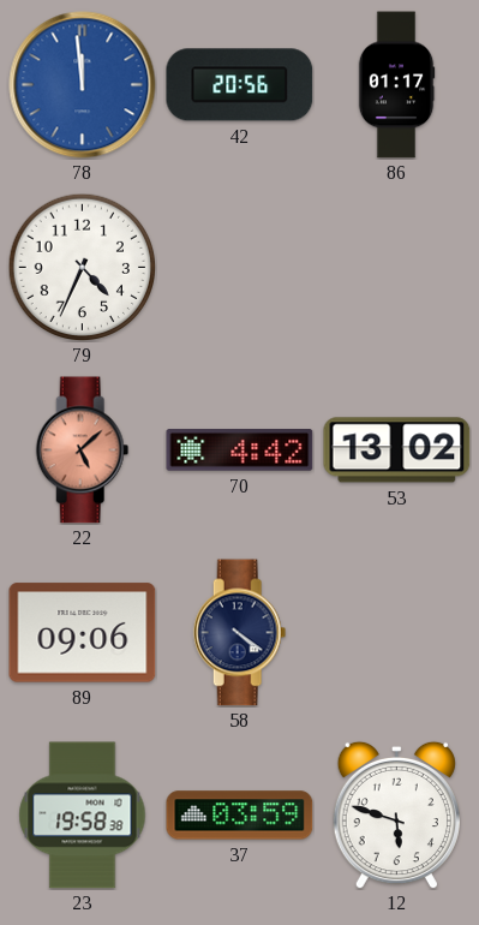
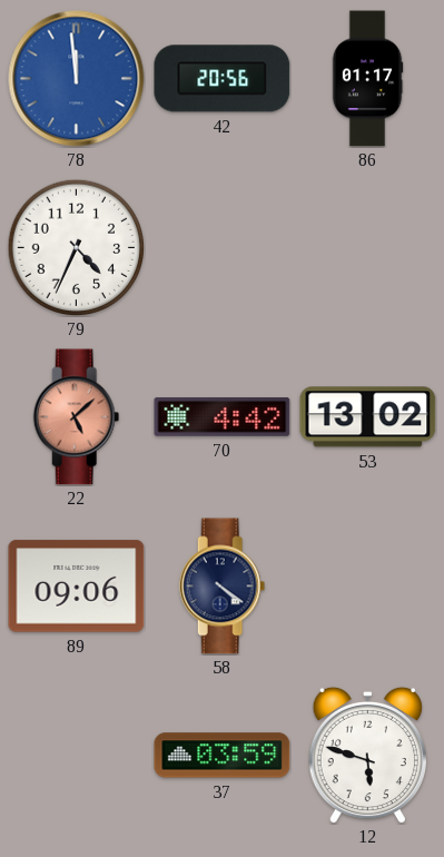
23: 19:58 -> none (83, 816)
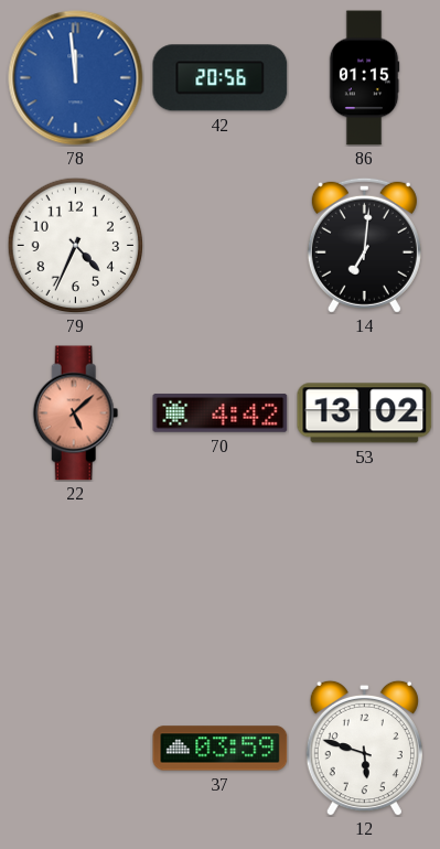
86: 01:17 -> 01:15 (364, 78)
14: none -> 7:01 (364, 245)
89: 09:06 -> none (77, 587)
58: 4:21 -> none (223, 587)
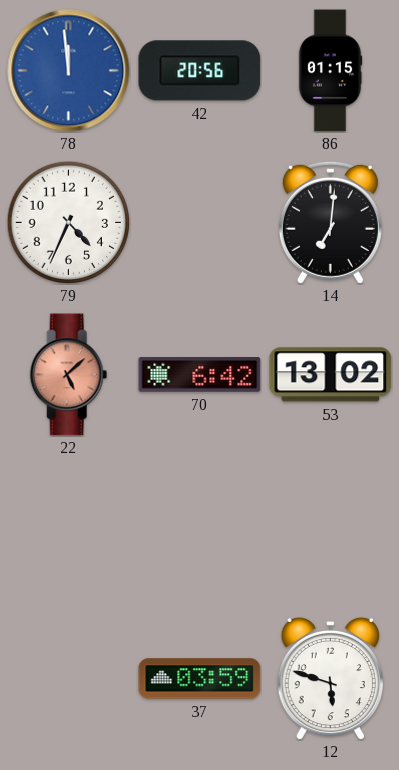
70: 4:42 -> 6:42 (200, 375)
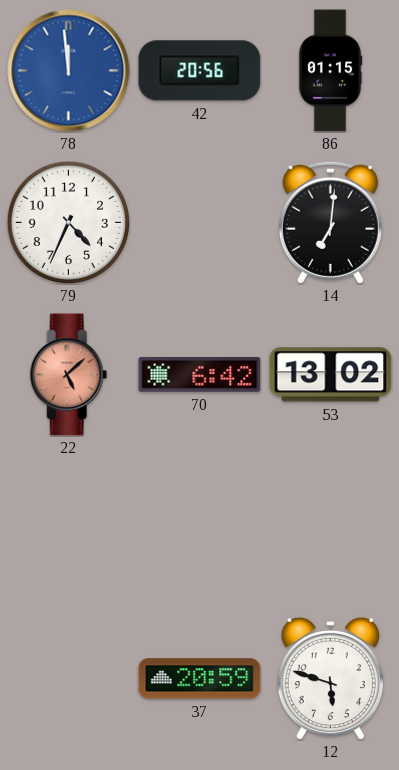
37: 03:59 -> 20:59 (200, 679)
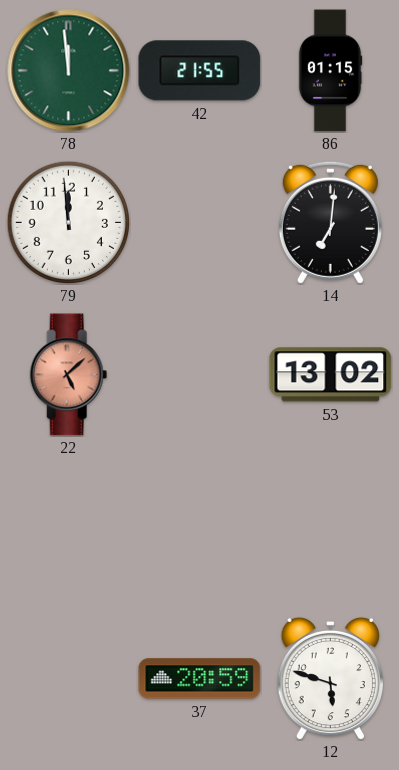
78 dial: blue -> green (69, 71)
42: 20:56 -> 21:55 (200, 71)
79: 4:34 -> 11:59 (68, 222)
70: 6:42 -> none (200, 375)
